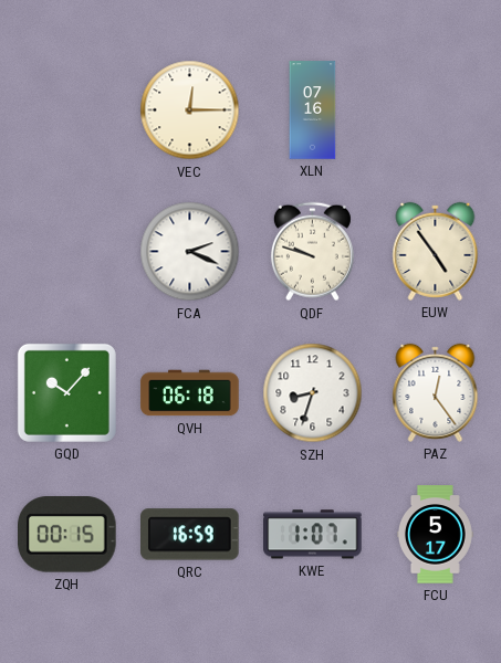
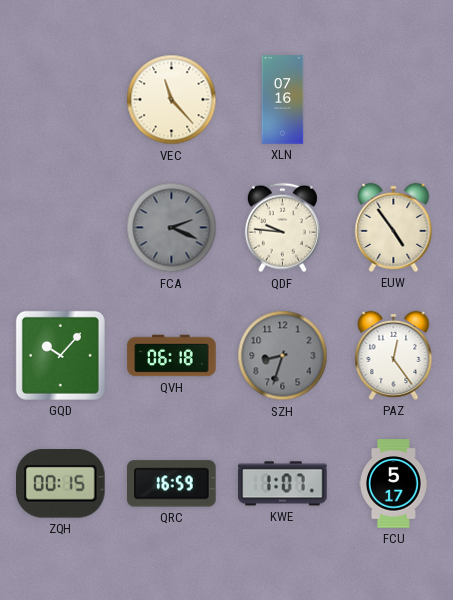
VEC: 12:15 -> 11:23 (172, 100)
FCA dial: white -> grey (172, 228)
QDF: 9:48 -> 9:46 (282, 228)
SZH dial: white -> grey (283, 356)
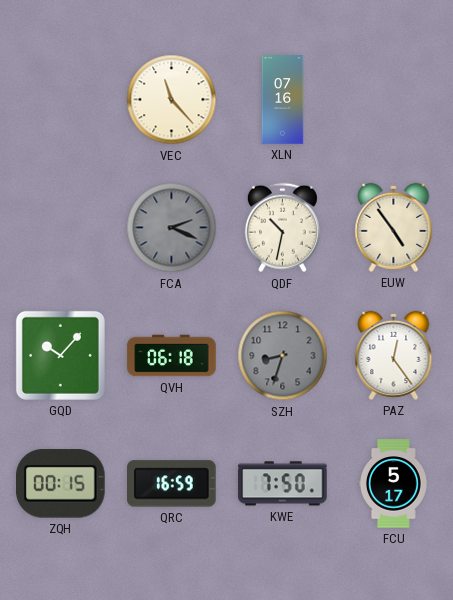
QDF: 9:46 -> 10:32 (282, 228)
KWE: 1:07 -> 7:50 (283, 484)
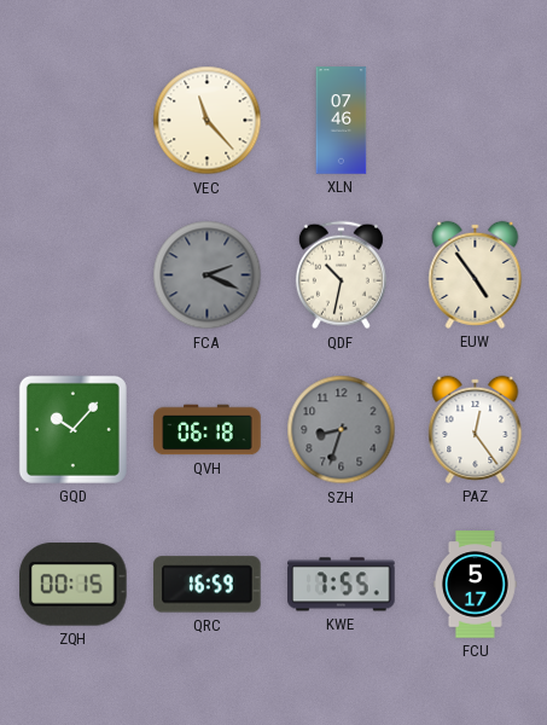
XLN: 07:16 -> 07:46 (342, 121)
KWE: 7:50 -> 7:55 (342, 585)
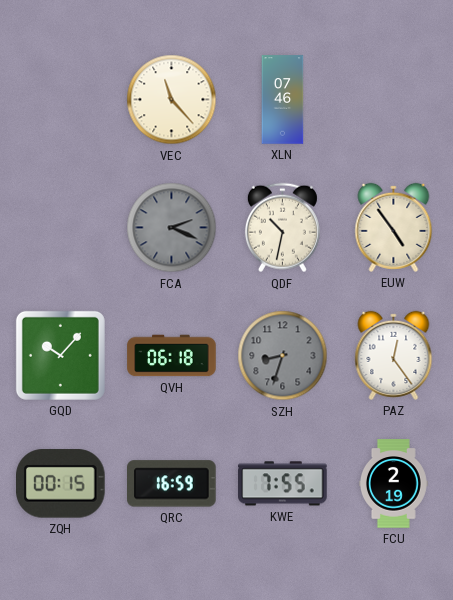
FCU: 5:17 -> 2:19 (393, 484)
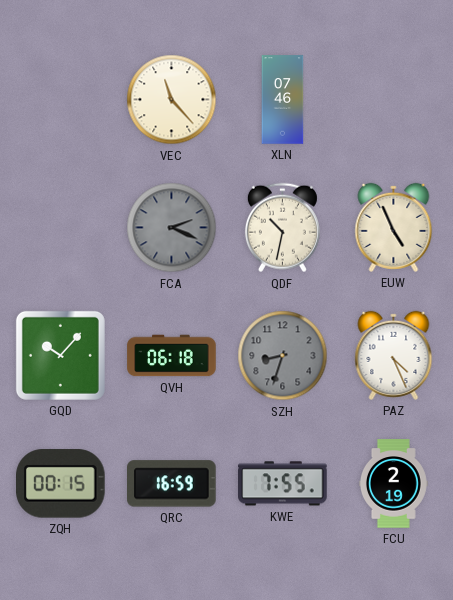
EUW: 4:54 -> 4:56 (394, 227)
PAZ: 12:24 -> 4:26 (394, 355)
